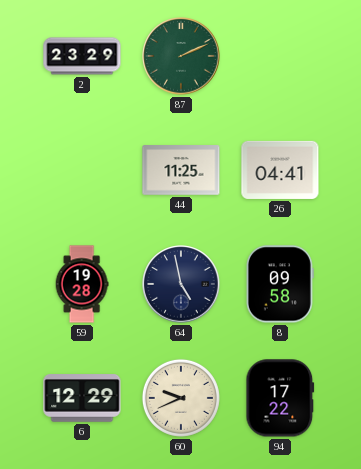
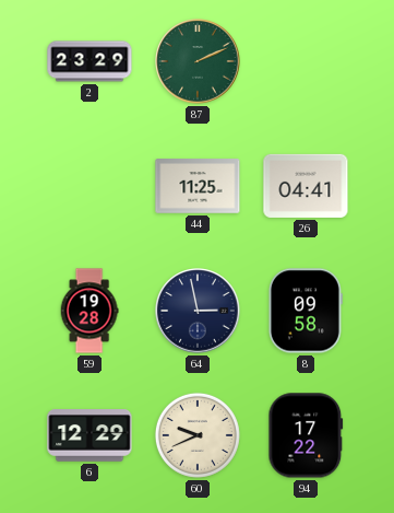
64: 4:58 -> 2:58 (198, 311)
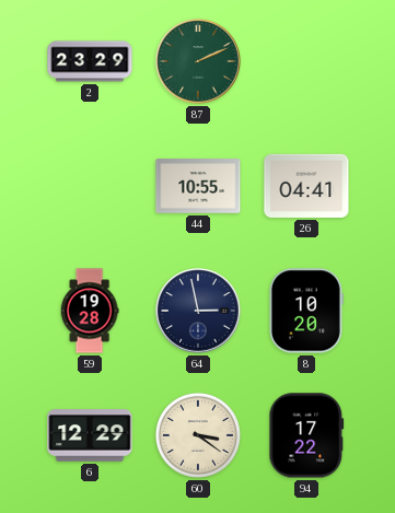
44: 11:25 -> 10:55 (198, 186)
8: 09:58 -> 10:20 (306, 311)
60: 9:41 -> 3:21 (198, 435)
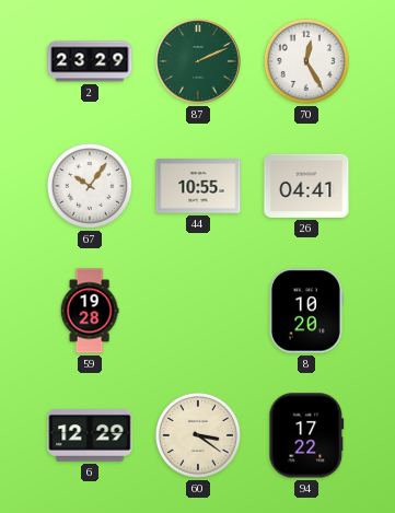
70: none -> 12:25 (306, 61)
67: none -> 10:06 (90, 186)
64: 2:58 -> none (198, 311)
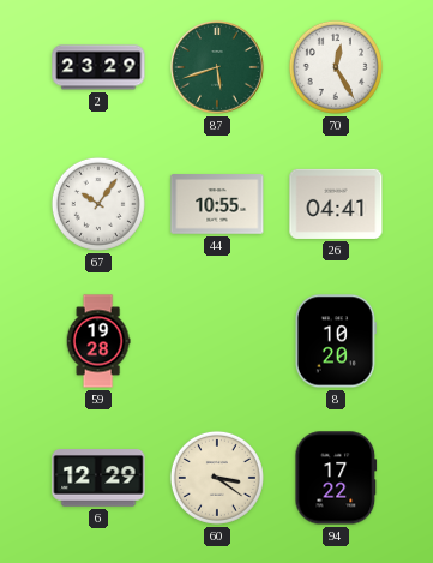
87: 2:11 -> 5:42 (217, 67)
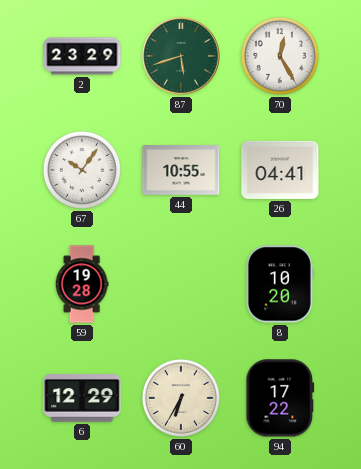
60: 3:21 -> 6:35 (181, 398)
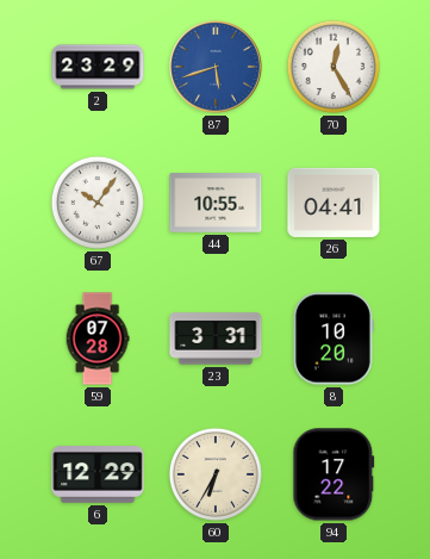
87 dial: green -> blue (216, 67)
59: 19:28 -> 07:28 (98, 338)
23: none -> 3:31 (216, 338)
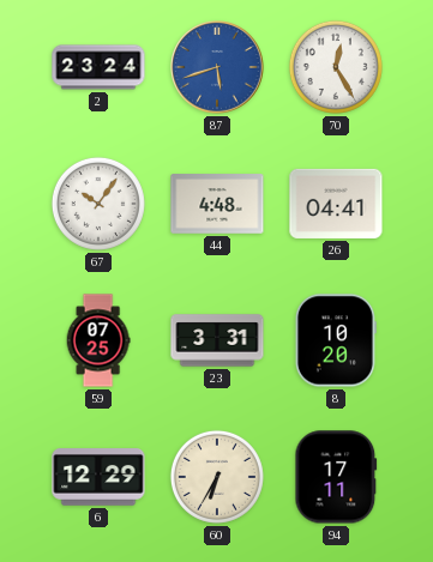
2: 23:29 -> 23:24 (98, 67)
44: 10:55 -> 4:48 (217, 204)
59: 07:28 -> 07:25 (98, 340)
94: 17:22 -> 17:11 (336, 477)
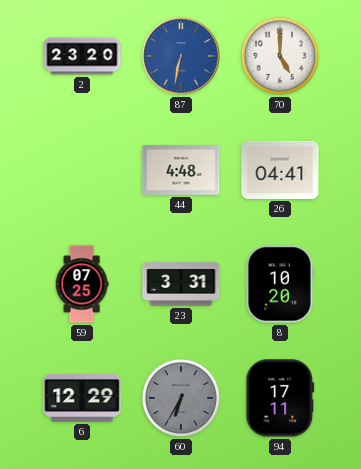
2: 23:24 -> 23:20 (82, 56)
87: 5:42 -> 6:32 (181, 56)
70: 12:25 -> 5:00 (280, 56)
67: 10:06 -> none (98, 204)
60 dial: cream -> grey (181, 398)
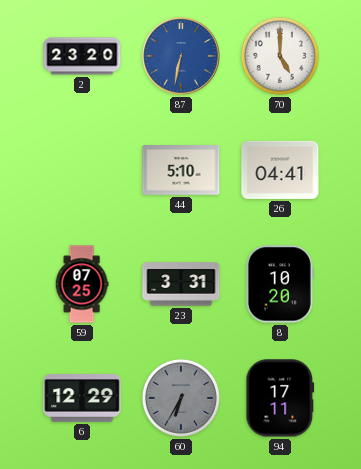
44: 4:48 -> 5:10 (181, 170)
